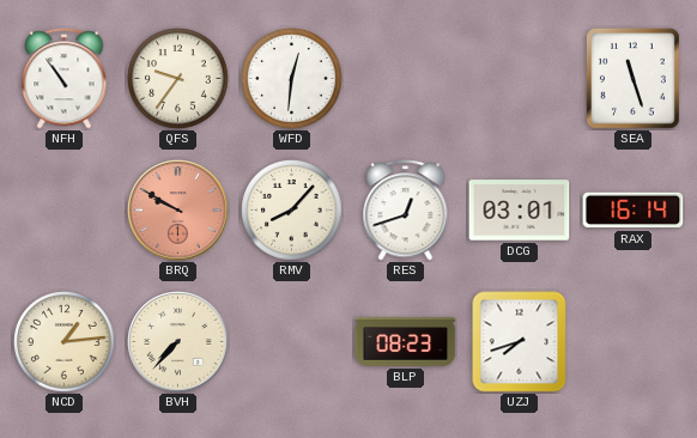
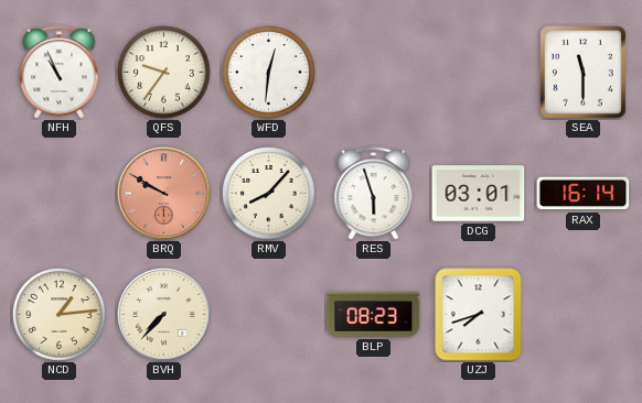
NFH: 10:54 -> 10:56 (60, 73)
SEA: 11:27 -> 11:30 (582, 72)
RES: 12:42 -> 5:57 (374, 194)
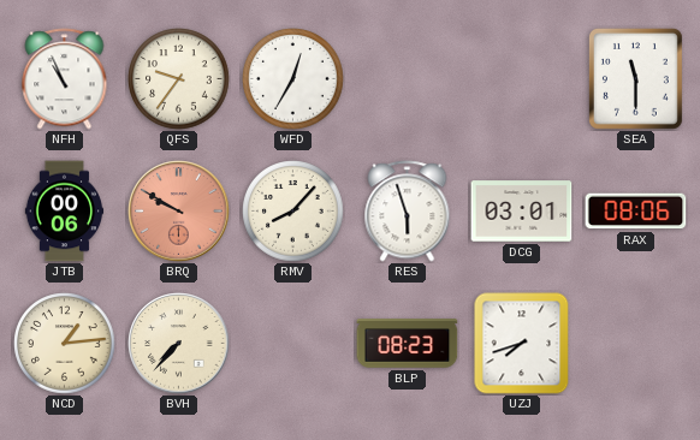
WFD: 12:31 -> 12:35 (293, 79)
JTB: none -> 00:06 (64, 212)
RAX: 16:14 -> 08:06 (636, 212)
